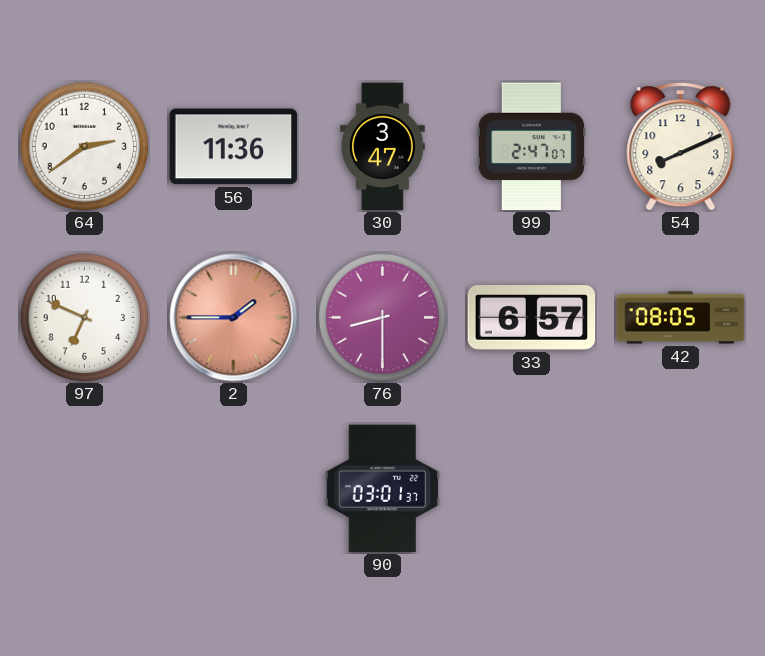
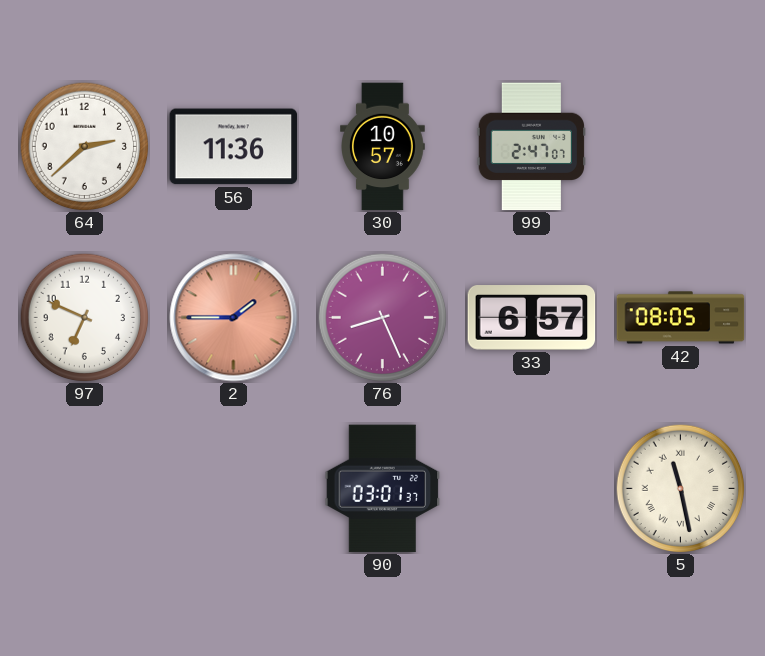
64: 2:39 -> 2:38 (84, 146)
30: 3:47 -> 10:57 (383, 147)
54: 8:11 -> none (681, 147)
76: 8:30 -> 8:26 (382, 317)
5: none -> 11:28 (680, 488)
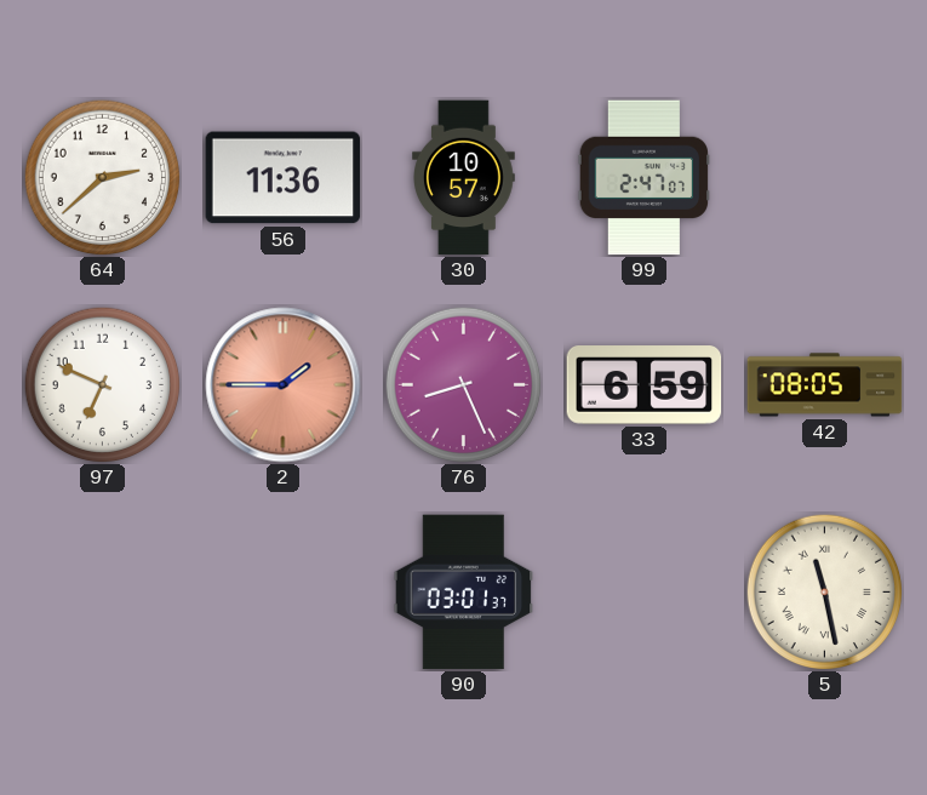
33: 6:57 -> 6:59 (645, 385)
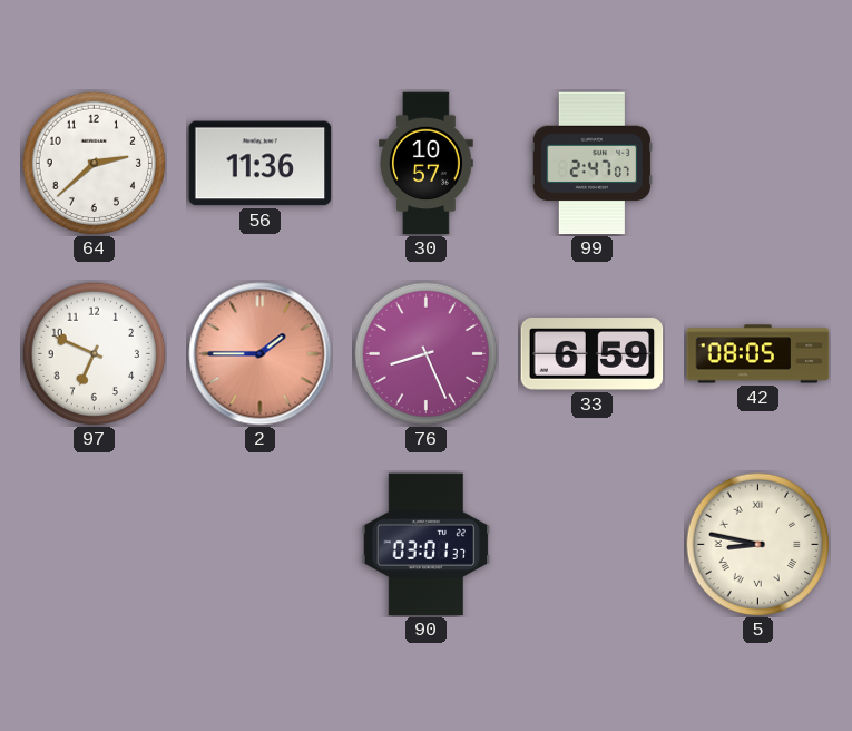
5: 11:28 -> 8:47 (757, 544)
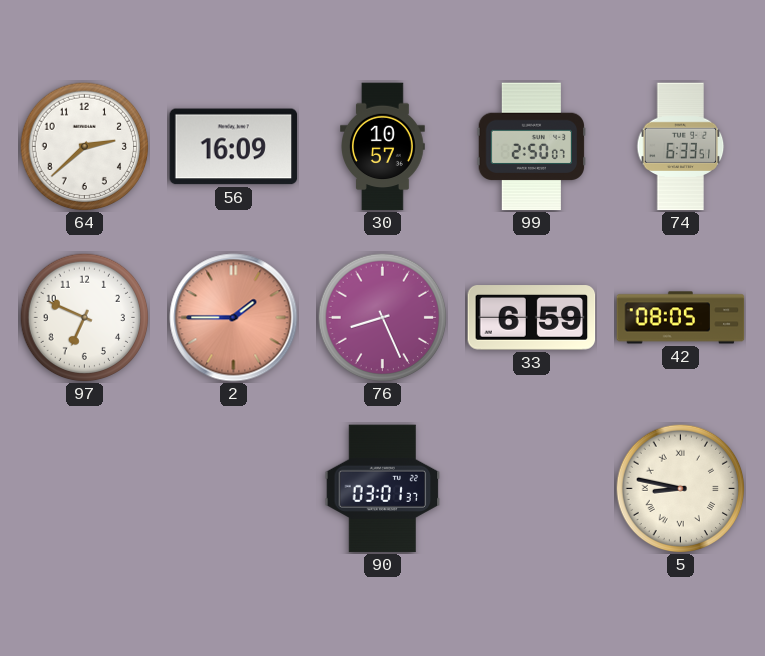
56: 11:36 -> 16:09 (234, 147)
99: 2:47 -> 2:50 (532, 147)
74: none -> 6:33 (681, 147)
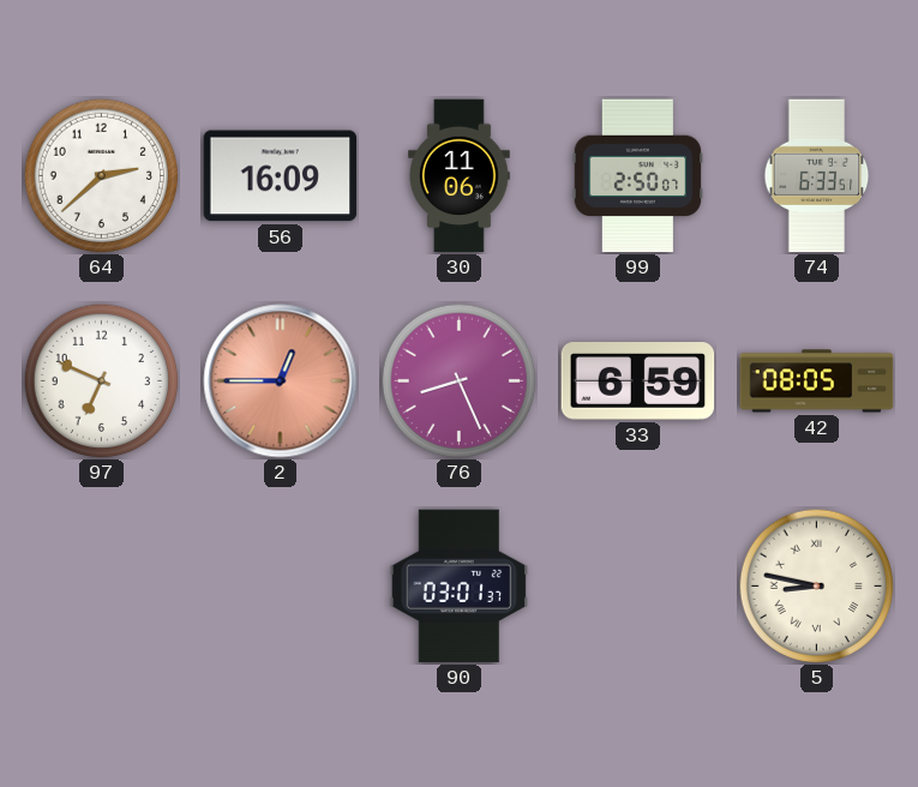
30: 10:57 -> 11:06 (460, 176)
2: 1:45 -> 12:45 (281, 382)
